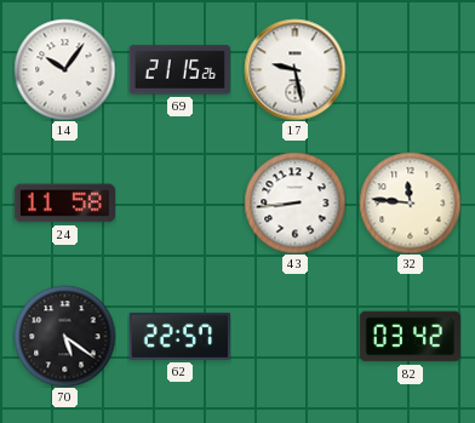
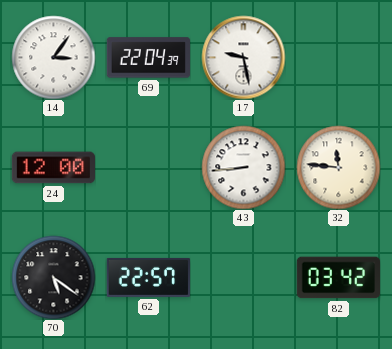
14: 10:06 -> 3:06 (53, 57)
69: 21:15 -> 22:04 (148, 58)
24: 11:58 -> 12:00 (53, 168)
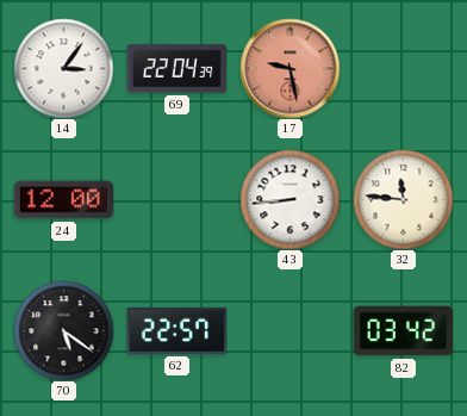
17 dial: white -> salmon (289, 68)
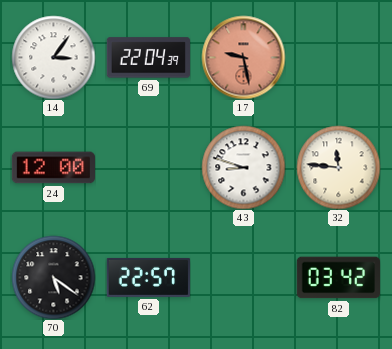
43: 8:44 -> 8:48 (243, 167)
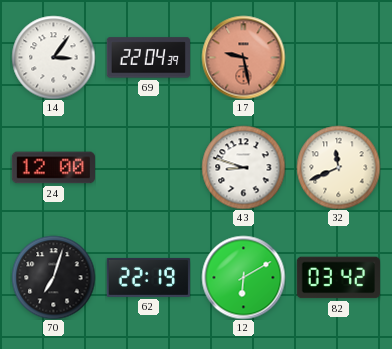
32: 11:46 -> 11:41 (338, 167)
70: 5:21 -> 7:03 (53, 277)
62: 22:57 -> 22:19 (148, 277)
12: none -> 6:10 (243, 277)
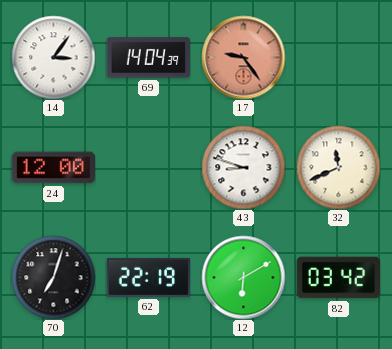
69: 22:04 -> 14:04 (148, 58)
17: 9:28 -> 9:24 (243, 57)
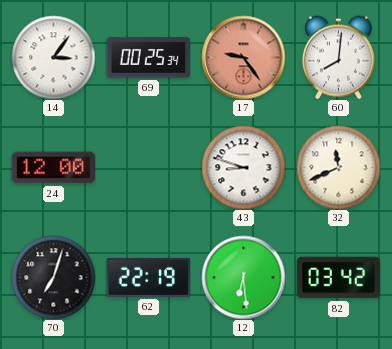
69: 14:04 -> 00:25 (148, 58)
60: none -> 8:01 (338, 57)
12: 6:10 -> 6:29 (243, 277)
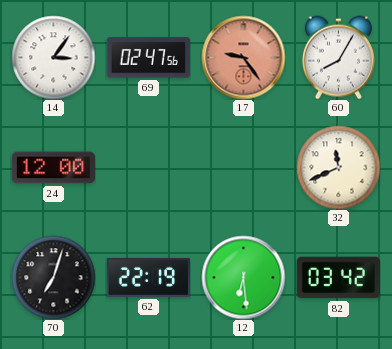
69: 00:25 -> 02:47 (148, 58)
60: 8:01 -> 8:05 (338, 57)
43: 8:48 -> none (243, 167)
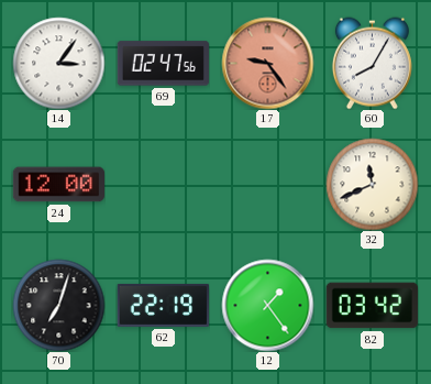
12: 6:29 -> 1:24 (267, 305)
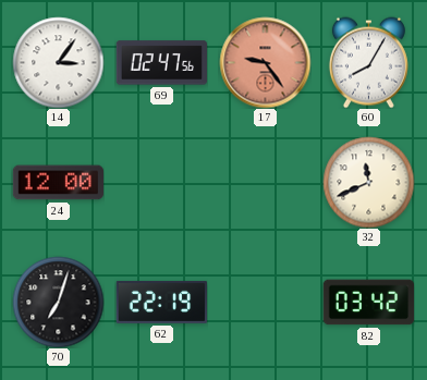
12: 1:24 -> none (267, 305)
